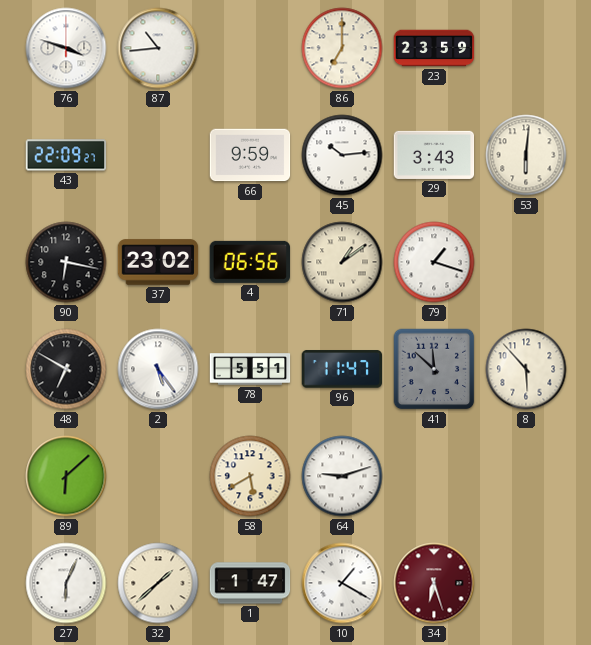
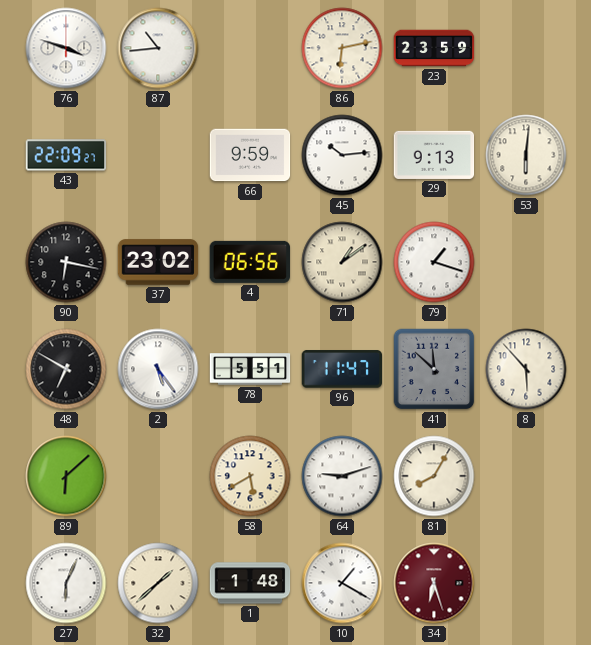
86: 7:00 -> 6:13 (342, 48)
29: 3:43 -> 9:13 (434, 155)
81: none -> 8:05 (434, 476)
1: 1:47 -> 1:48 (250, 583)
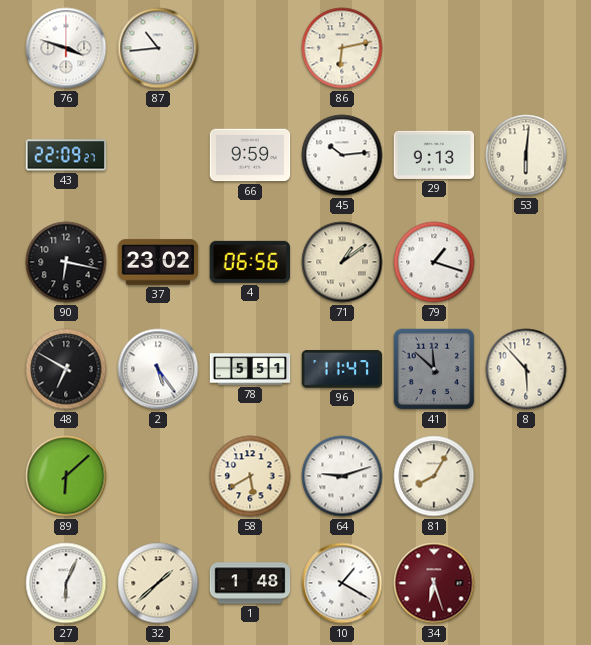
23: 23:59 -> none (434, 48)
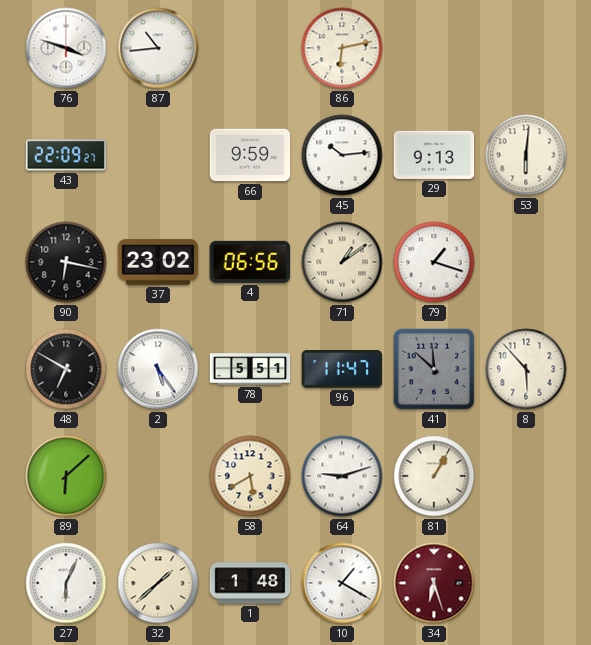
81: 8:05 -> 1:05 (434, 476)
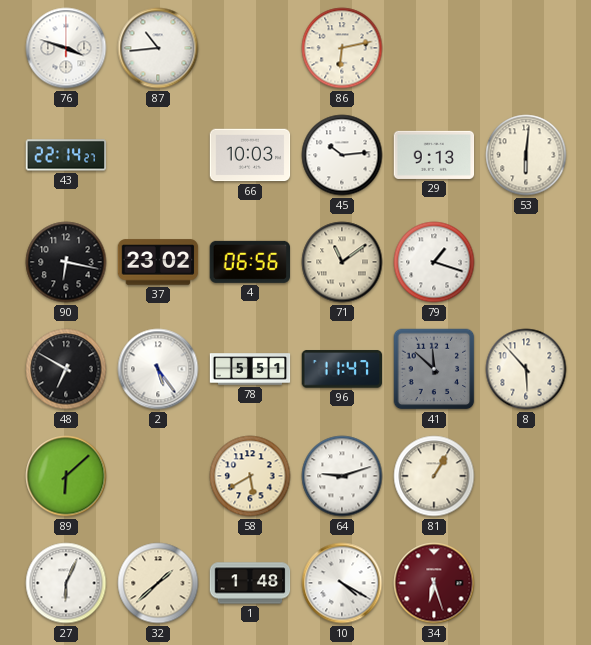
43: 22:09 -> 22:14 (66, 155)
66: 9:59 -> 10:03 (250, 155)
71: 1:09 -> 11:09 (342, 262)
10: 1:20 -> 4:20 (342, 583)
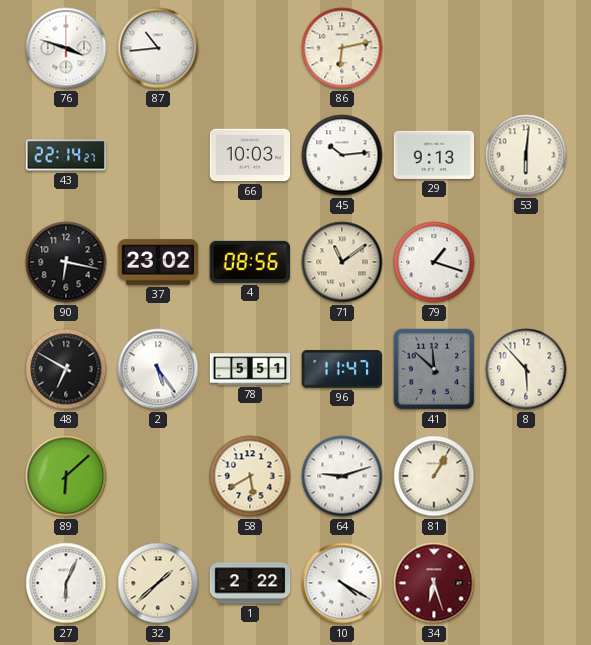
4: 06:56 -> 08:56 (249, 262)
1: 1:48 -> 2:22 (250, 583)
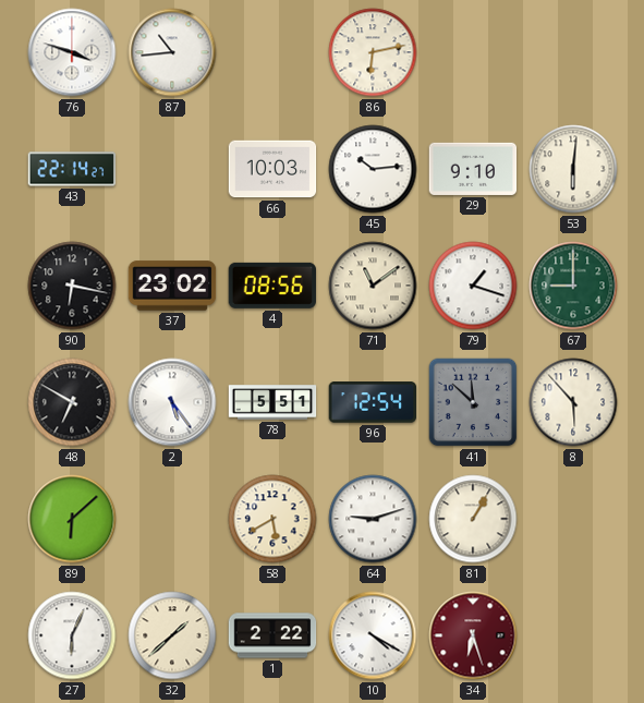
29: 9:13 -> 9:10 (473, 169)
67: none -> 9:00 (573, 286)
96: 11:47 -> 12:54 (373, 402)
